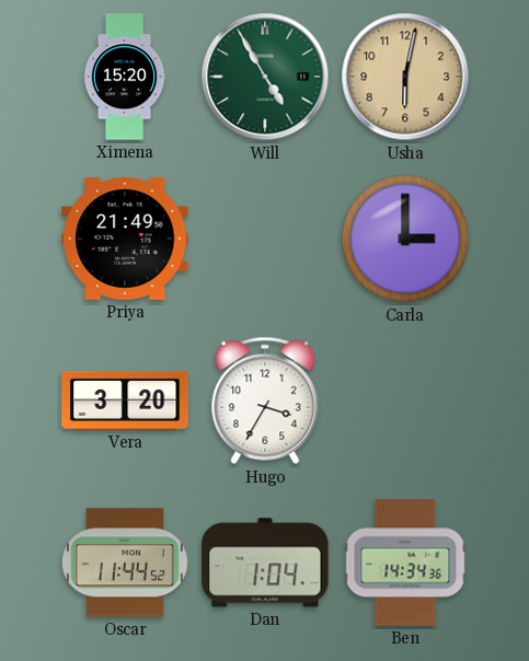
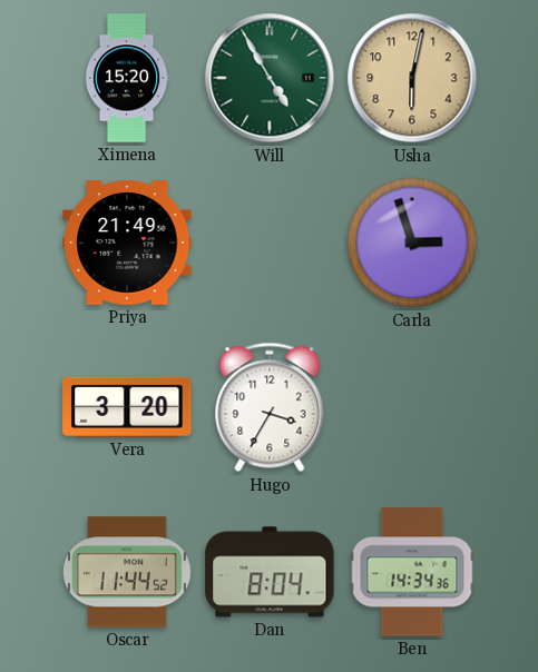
Carla: 3:00 -> 2:57 (412, 243)
Dan: 1:04 -> 8:04 (270, 572)
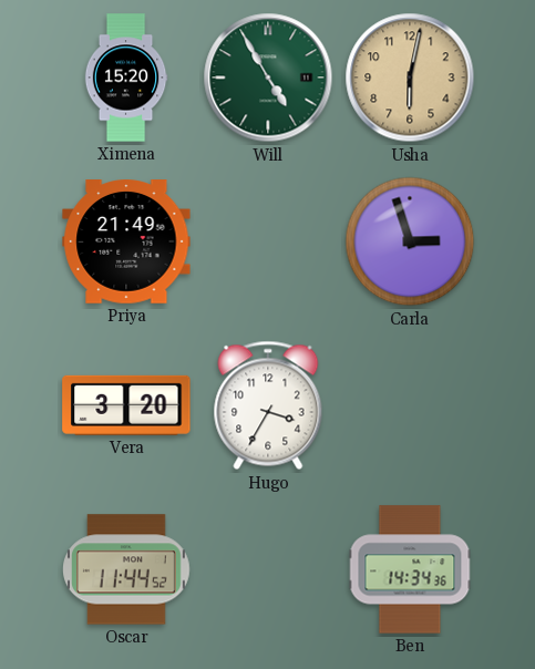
Dan: 8:04 -> none (270, 572)
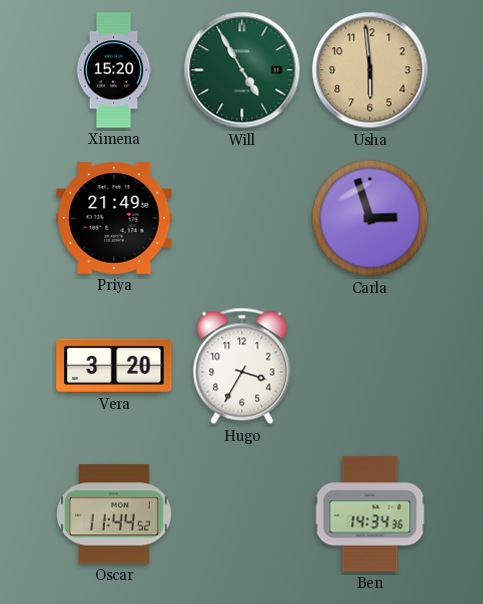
Usha: 6:02 -> 5:59 (370, 70)
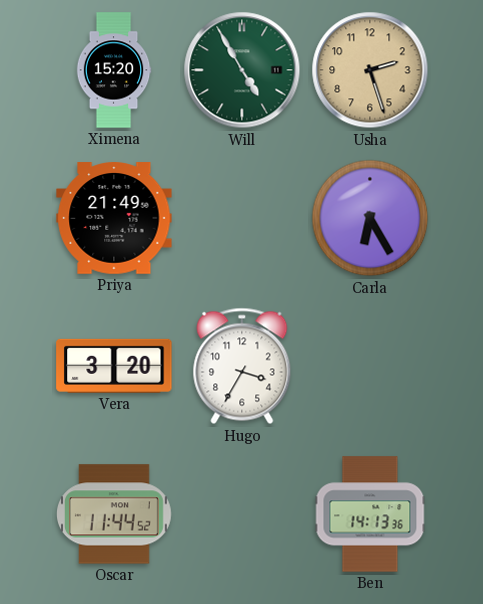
Usha: 5:59 -> 2:27 (370, 70)
Carla: 2:57 -> 6:25 (370, 218)
Ben: 14:34 -> 14:13 (370, 514)
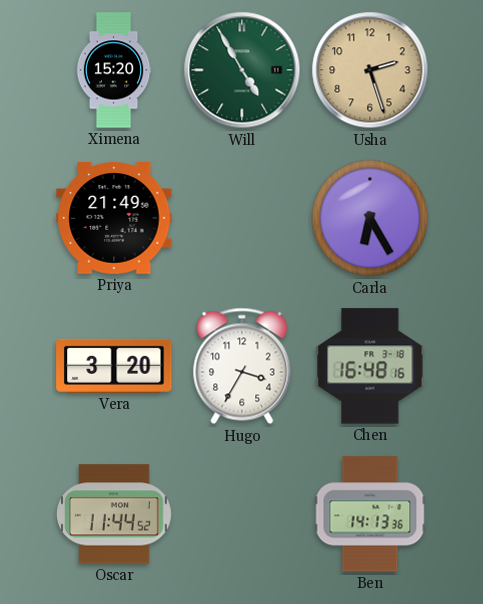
Chen: none -> 16:48 (370, 366)
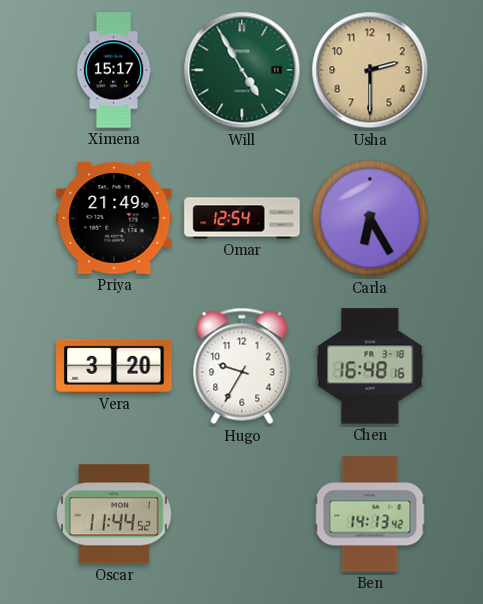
Ximena: 15:20 -> 15:17 (114, 70)
Usha: 2:27 -> 2:30 (370, 70)
Omar: none -> 12:54 (242, 218)
Hugo: 3:35 -> 9:35 (242, 366)
Ben: 14:13:36 -> 14:13:42 (370, 514)
